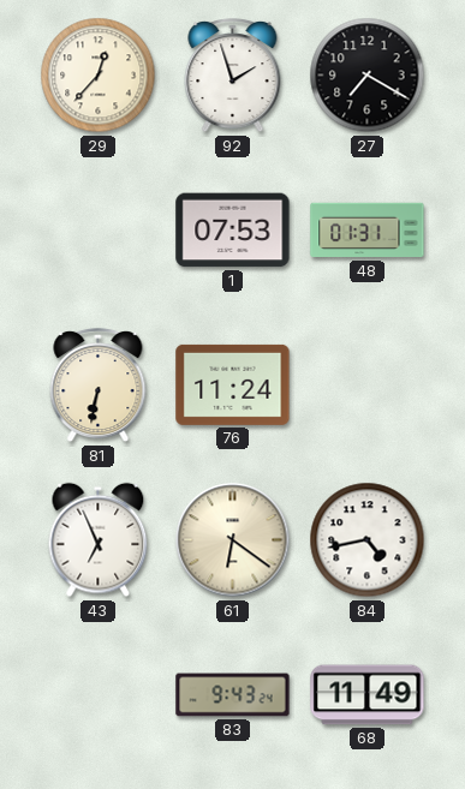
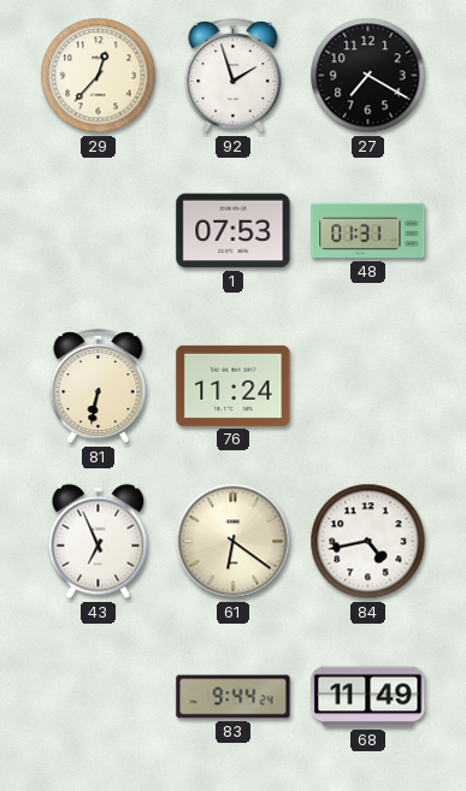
83: 9:43 -> 9:44 (234, 697)
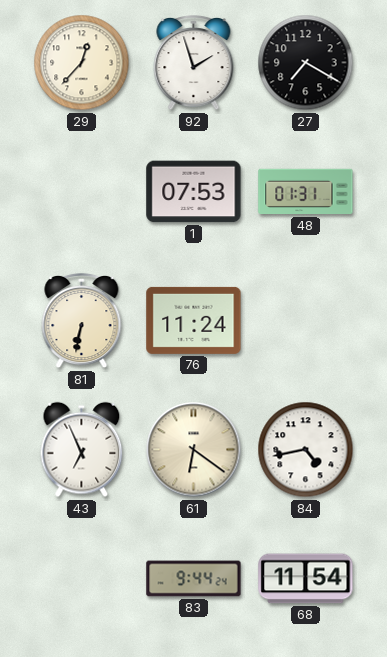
68: 11:49 -> 11:54 (306, 579)
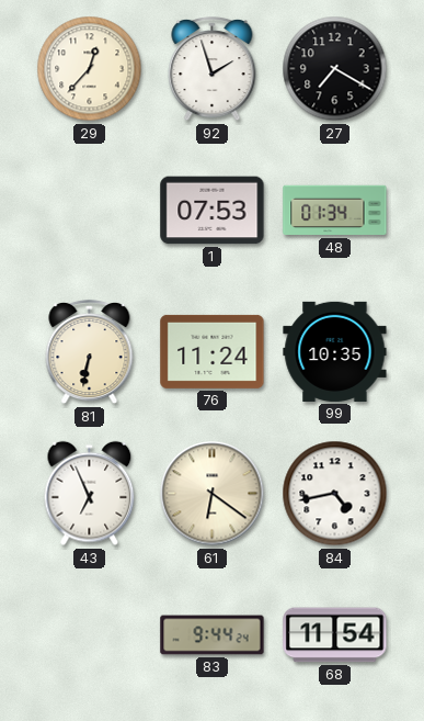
48: 01:31 -> 01:34 (335, 211)
99: none -> 10:35 (335, 351)
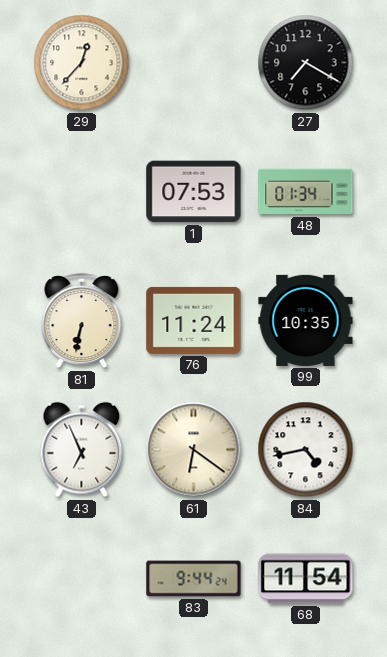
92: 1:57 -> none (213, 69)
